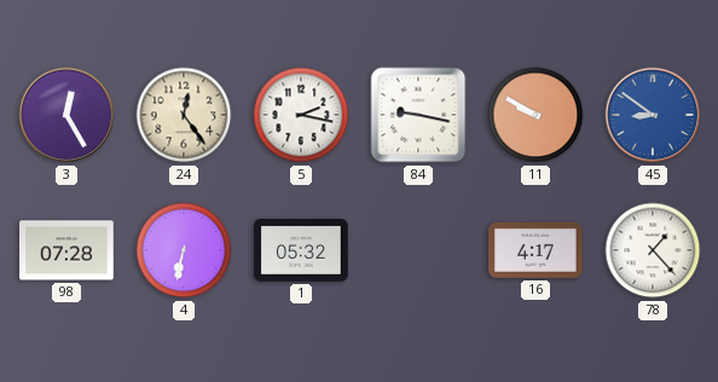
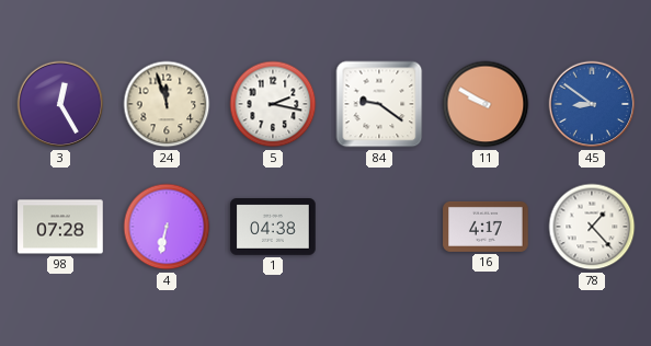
24: 12:24 -> 11:57 (167, 104)
84: 9:17 -> 9:21 (379, 104)
1: 05:32 -> 04:38 (273, 228)
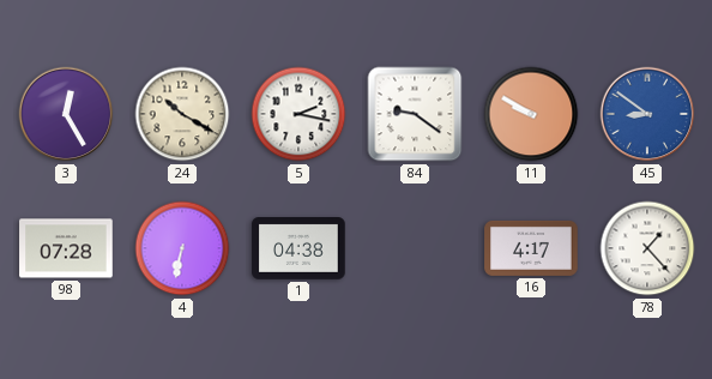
24: 11:57 -> 10:20 (182, 114)
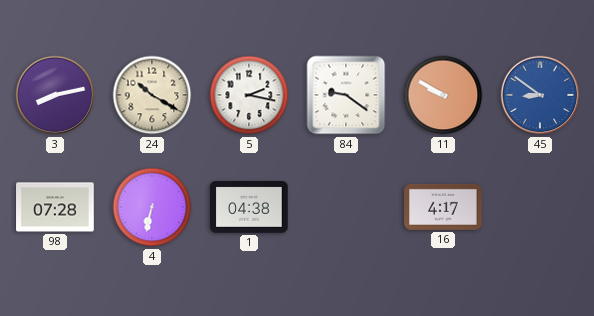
3: 12:25 -> 8:13 (55, 95)
78: 1:23 -> none (647, 248)
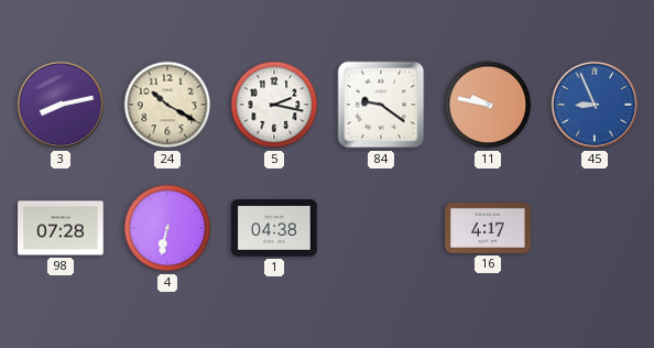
11: 9:50 -> 9:47 (488, 105)
45: 8:51 -> 8:56 (595, 105)
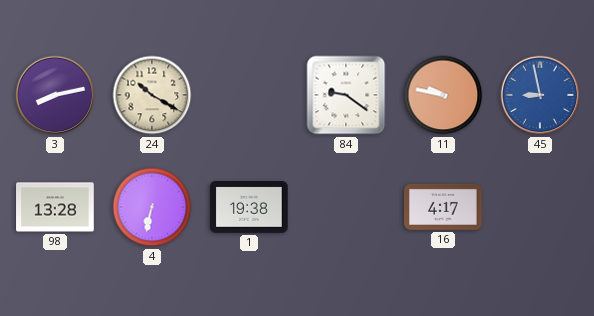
5: 2:17 -> none (274, 105)
45: 8:56 -> 8:58 (540, 95)
98: 07:28 -> 13:28 (55, 207)
1: 04:38 -> 19:38 (249, 208)
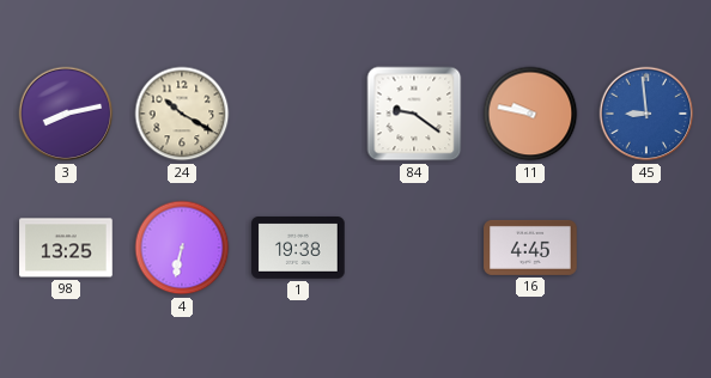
45: 8:58 -> 8:59 (646, 114)
98: 13:28 -> 13:25 (66, 248)
16: 4:17 -> 4:45 (530, 248)
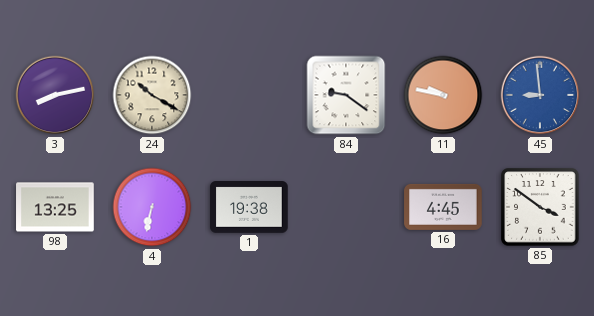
85: none -> 3:51 (540, 207)
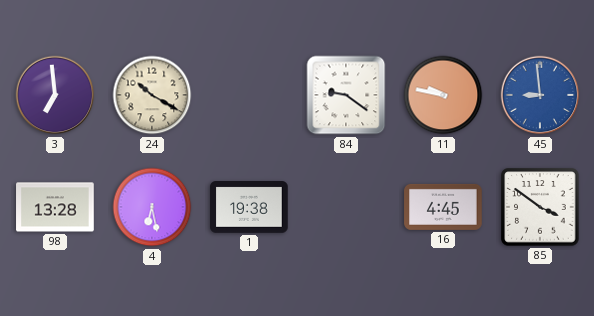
3: 8:13 -> 6:59 (55, 95)
98: 13:25 -> 13:28 (55, 207)
4: 6:32 -> 6:28 (152, 207)
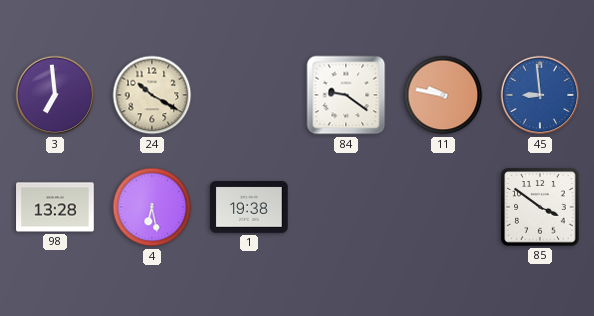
16: 4:45 -> none (443, 207)
